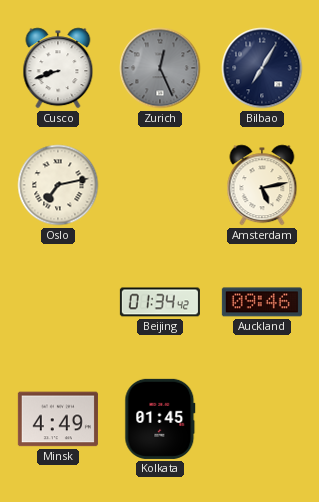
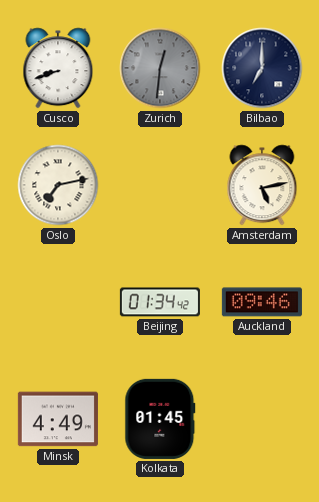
Zurich: 12:26 -> 12:31 (160, 68)
Bilbao: 7:05 -> 7:00 (262, 68)
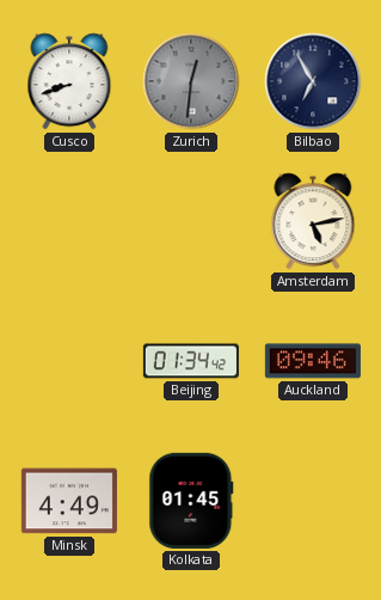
Bilbao: 7:00 -> 6:55 (313, 81)
Oslo: 7:13 -> none (58, 185)
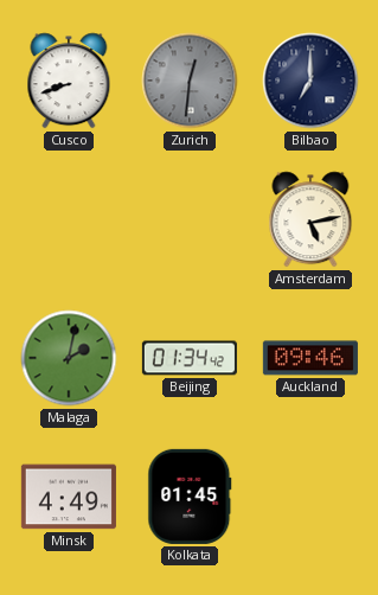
Bilbao: 6:55 -> 7:00 (310, 81)
Malaga: none -> 2:02 (69, 358)
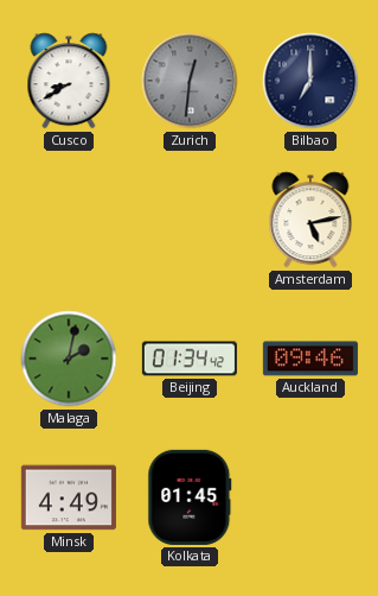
Cusco: 8:42 -> 8:40 (69, 81)
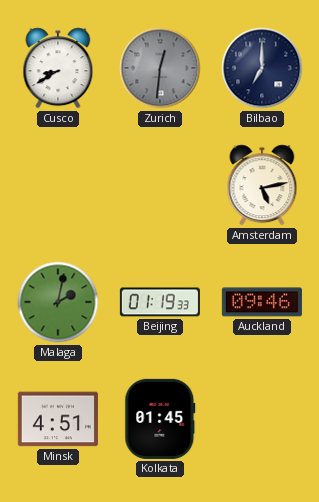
Beijing: 01:34 -> 01:19 (160, 302)
Minsk: 4:49 -> 4:51 (58, 419)
